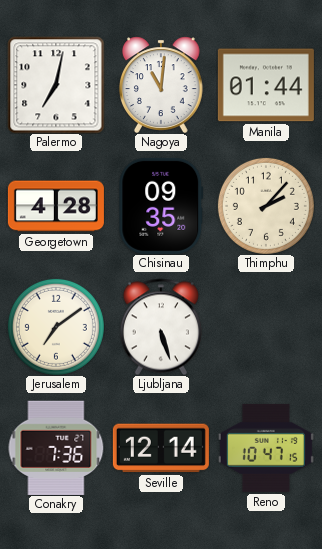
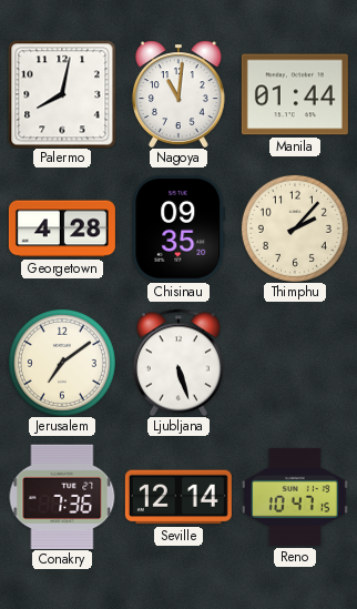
Palermo: 7:02 -> 8:02 (62, 94)
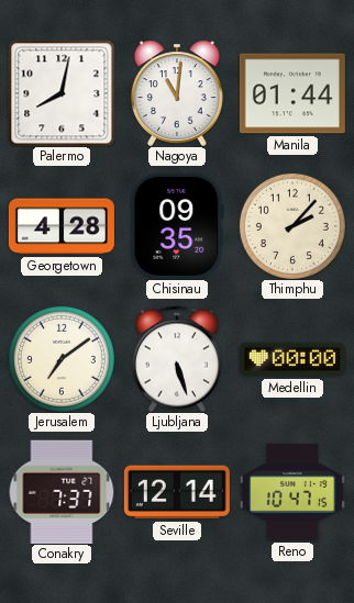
Medellin: none -> 00:00 (292, 359)
Conakry: 7:36 -> 7:37 (62, 491)
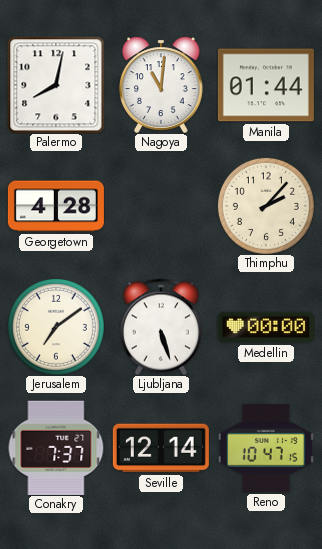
Chisinau: 09:35 -> none (177, 226)
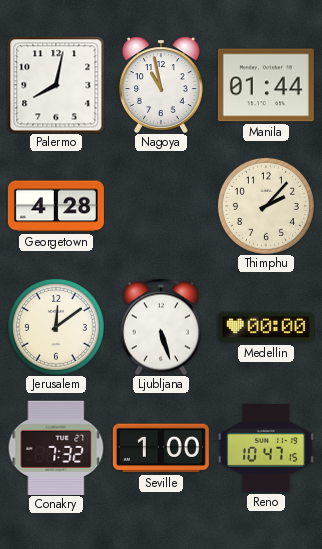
Nagoya: 11:01 -> 10:58 (161, 85)
Jerusalem: 7:09 -> 12:09 (56, 327)
Conakry: 7:37 -> 7:32 (56, 447)
Seville: 12:14 -> 1:00 (161, 448)
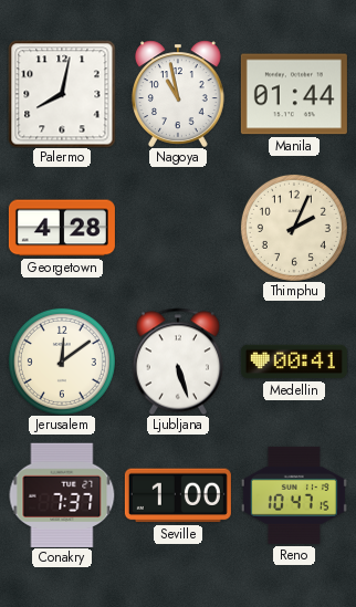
Thimphu: 2:07 -> 2:04 (294, 228)
Medellin: 00:00 -> 00:41 (294, 362)
Conakry: 7:32 -> 7:37 (62, 494)
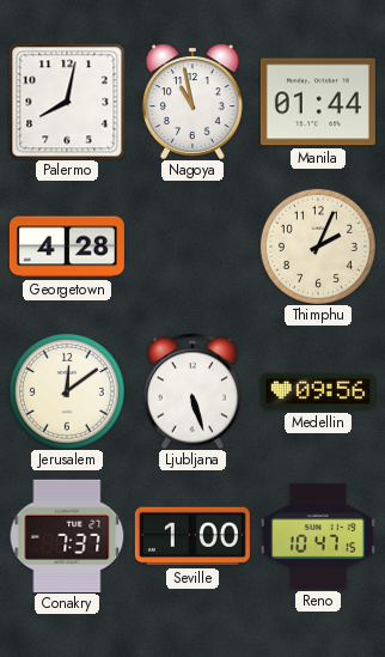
Medellin: 00:41 -> 09:56 (318, 391)
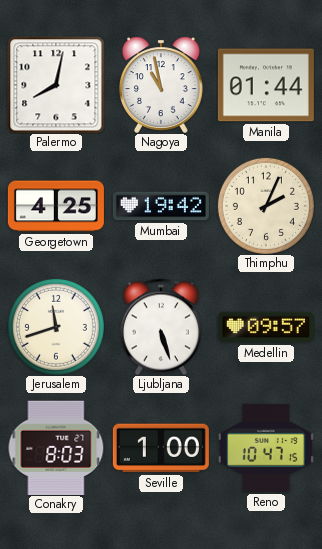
Georgetown: 4:28 -> 4:25 (56, 206)
Mumbai: none -> 19:42 (161, 206)
Jerusalem: 12:09 -> 11:42 (56, 327)
Medellin: 09:56 -> 09:57 (266, 327)
Conakry: 7:37 -> 8:03 (56, 447)
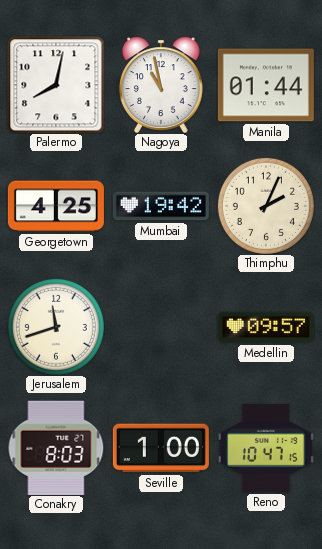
Ljubljana: 5:27 -> none (161, 327)
